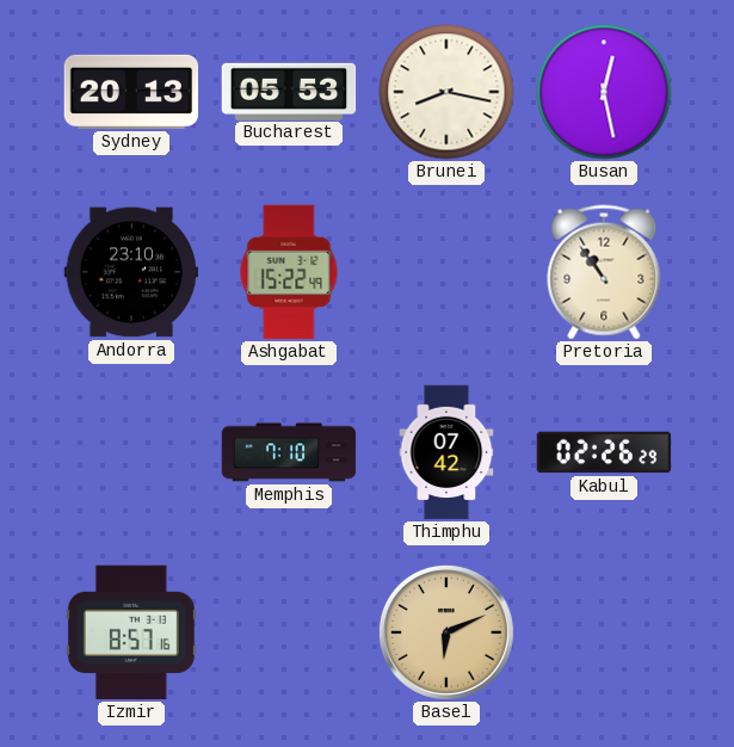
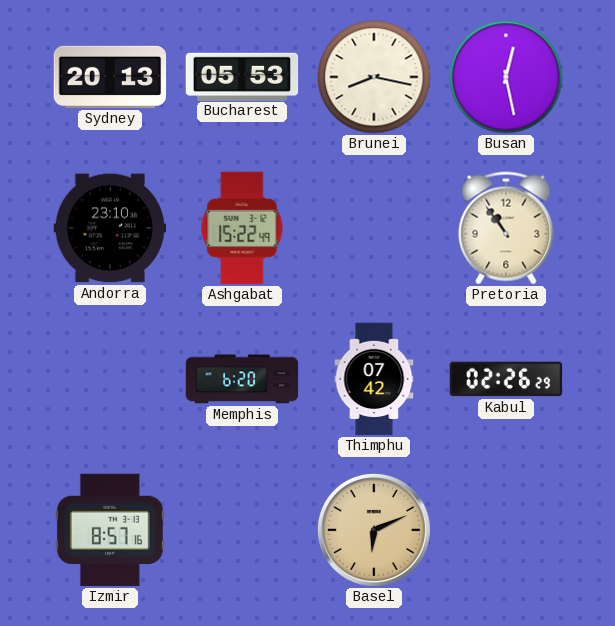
Memphis: 7:10 -> 6:20 (242, 379)
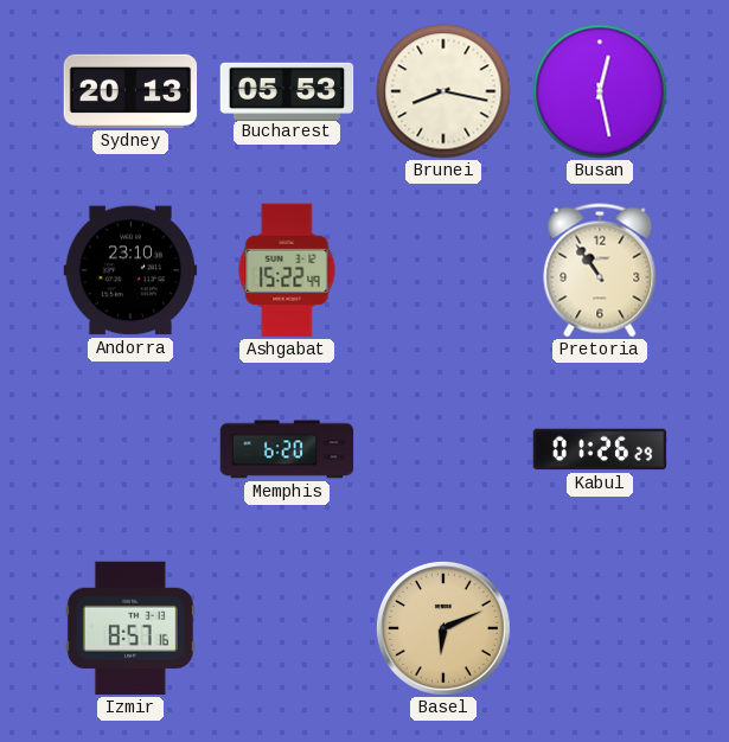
Thimphu: 07:42 -> none (374, 379)
Kabul: 02:26 -> 01:26 (600, 449)
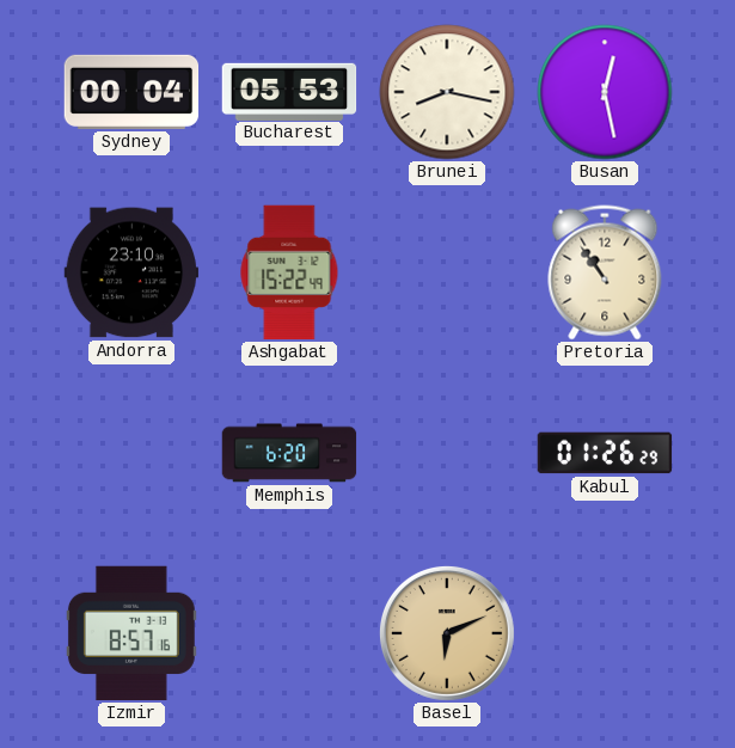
Sydney: 20:13 -> 00:04 (131, 92)
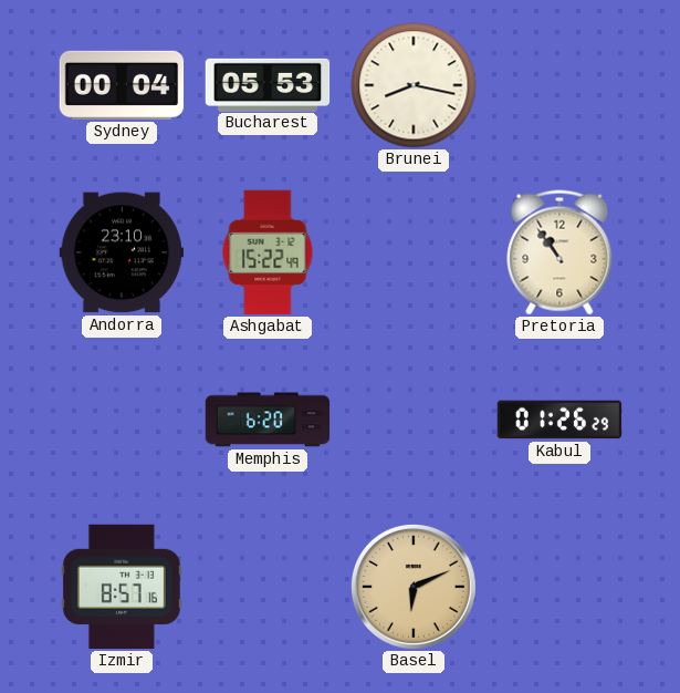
Busan: 12:28 -> none (605, 92)
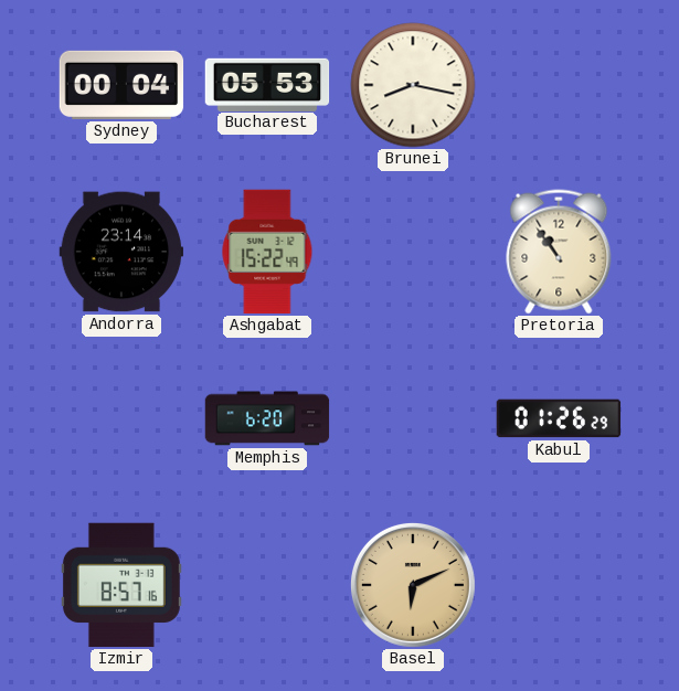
Andorra: 23:10 -> 23:14 (121, 252)
